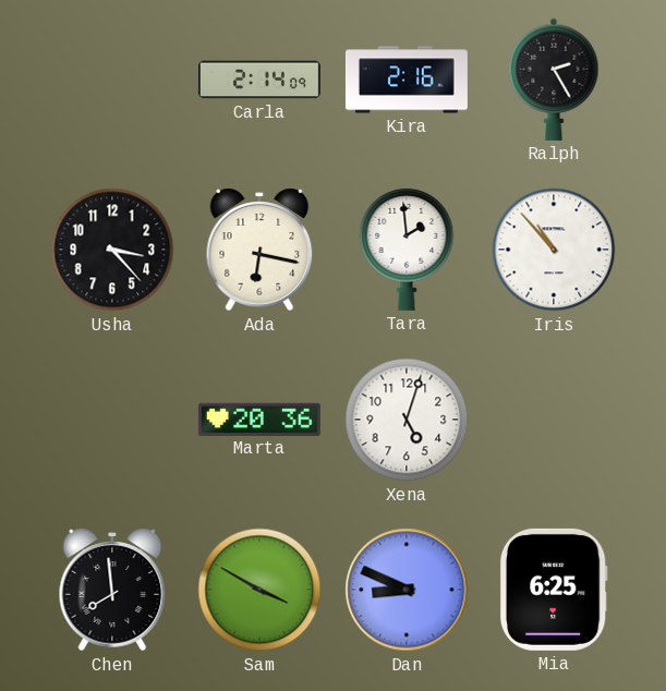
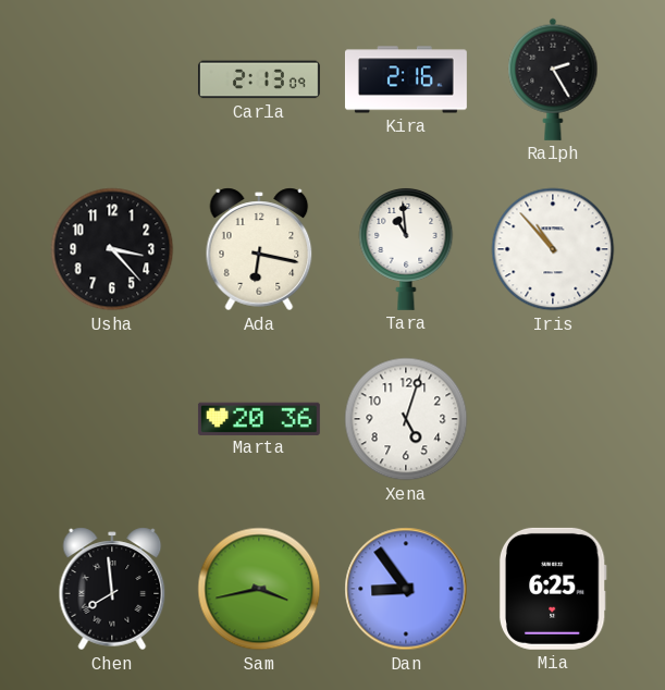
Carla: 2:14 -> 2:13 (259, 79)
Tara: 1:59 -> 10:59 (406, 248)
Sam: 3:50 -> 3:43 (259, 589)
Dan: 8:49 -> 8:54 (406, 589)
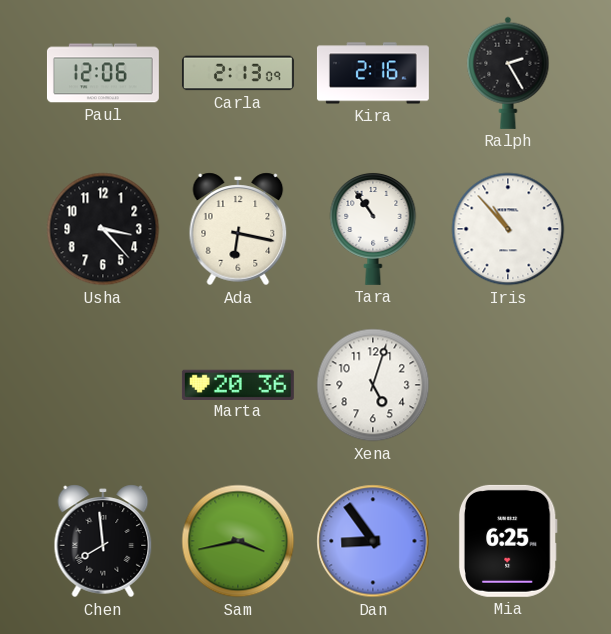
Paul: none -> 12:06 (103, 73)
Tara: 10:59 -> 10:54 (373, 228)
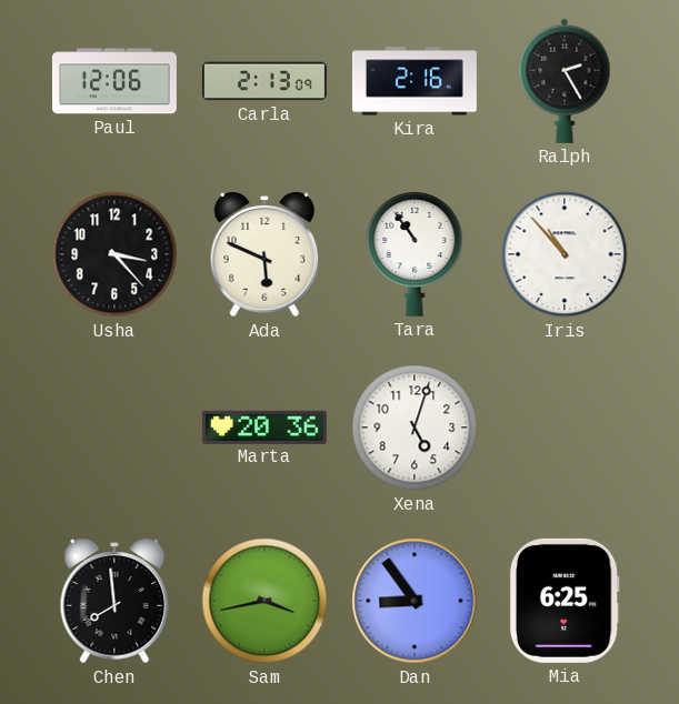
Ada: 6:17 -> 5:49 (264, 254)
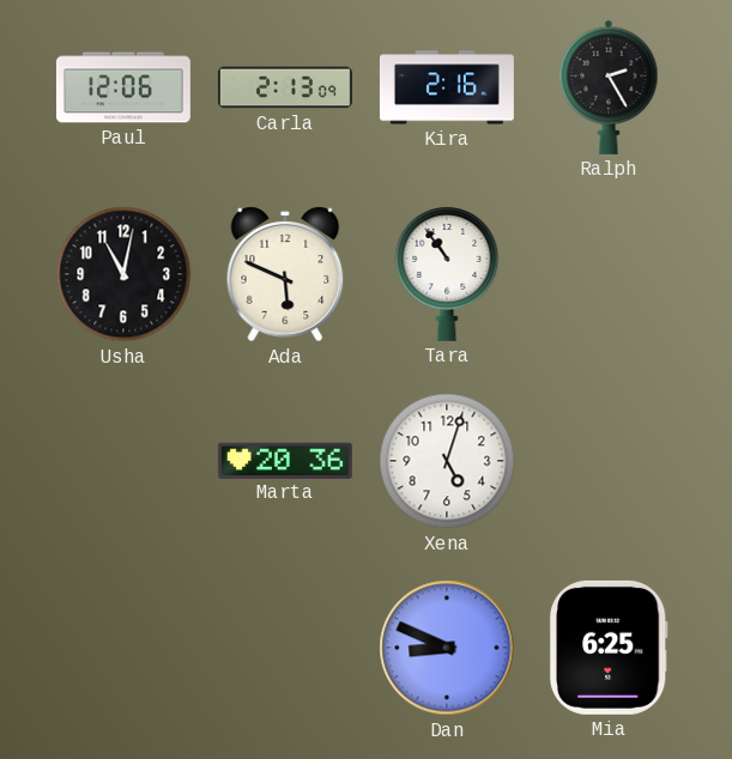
Usha: 3:23 -> 11:02 (123, 274)
Iris: 10:53 -> none (565, 254)
Chen: 7:59 -> none (114, 601)
Sam: 3:43 -> none (264, 601)
Dan: 8:54 -> 8:49 (447, 648)
